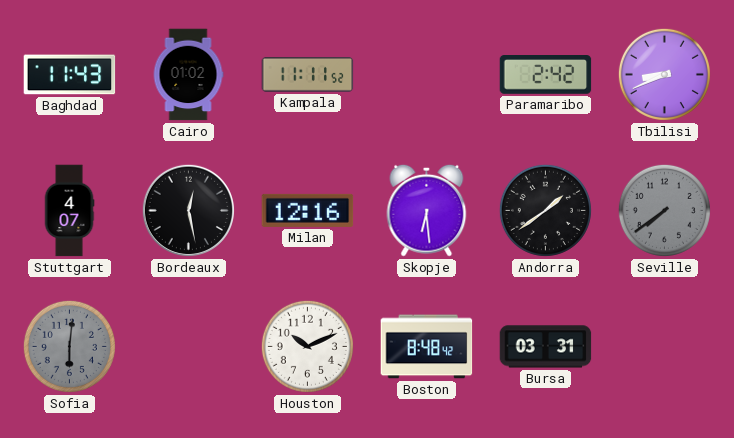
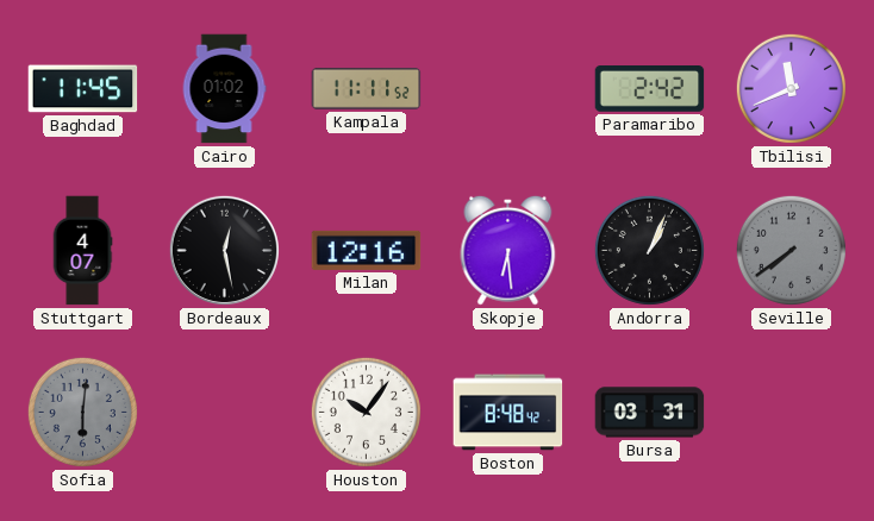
Baghdad: 11:43 -> 11:45 (83, 89)
Tbilisi: 8:41 -> 11:41 (791, 88)
Andorra: 1:39 -> 1:04 (649, 250)
Houston: 10:11 -> 10:06 (366, 412)
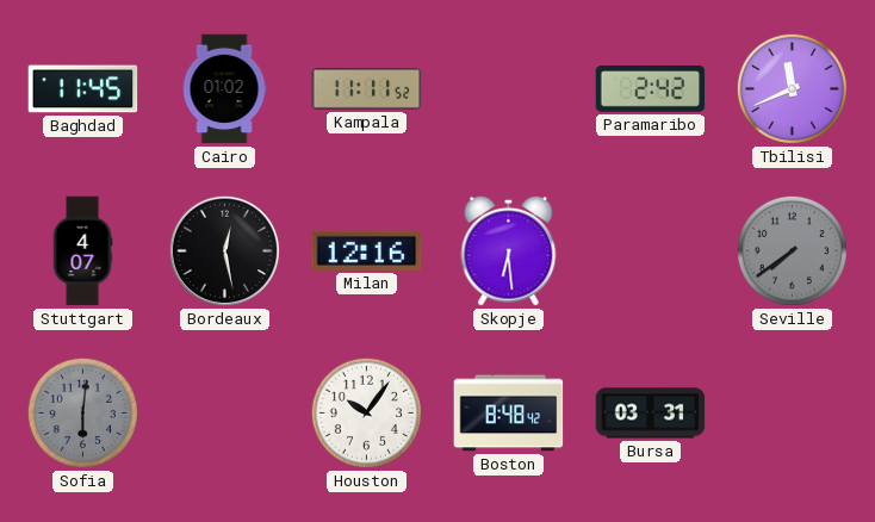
Andorra: 1:04 -> none (649, 250)
